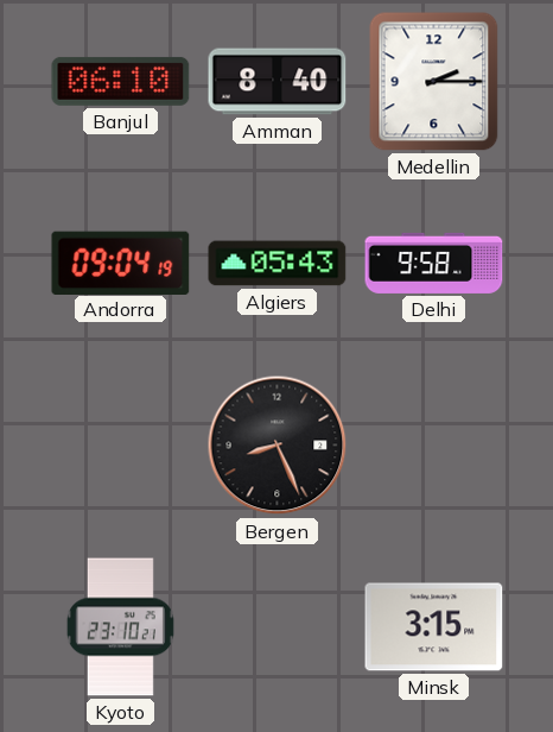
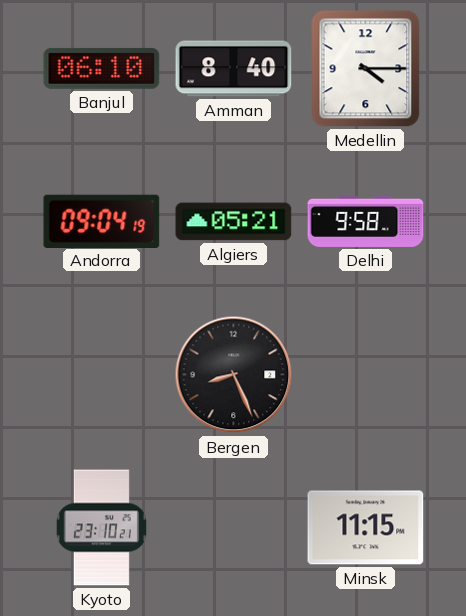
Medellin: 2:15 -> 4:15 (366, 69)
Algiers: 05:43 -> 05:21 (234, 222)
Minsk: 3:15 -> 11:15 (366, 528)
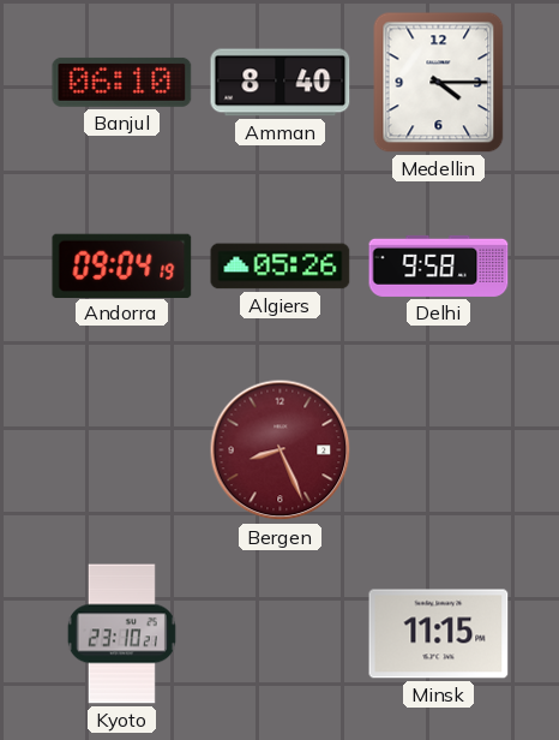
Algiers: 05:21 -> 05:26 (281, 267)
Bergen dial: black -> burgundy (281, 450)
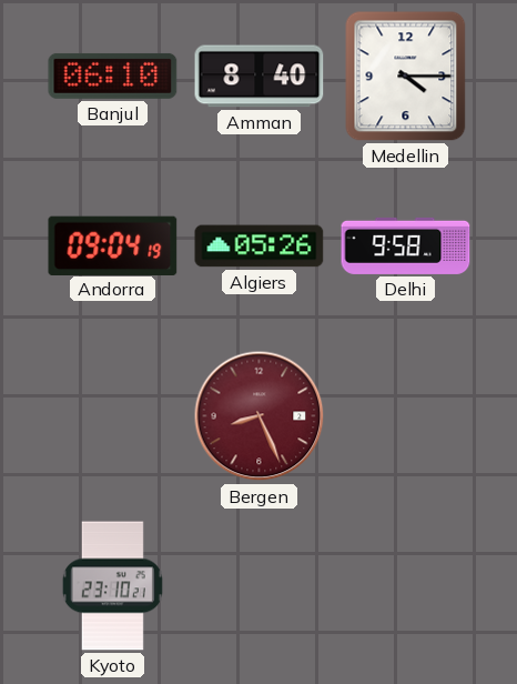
Minsk: 11:15 -> none (439, 634)
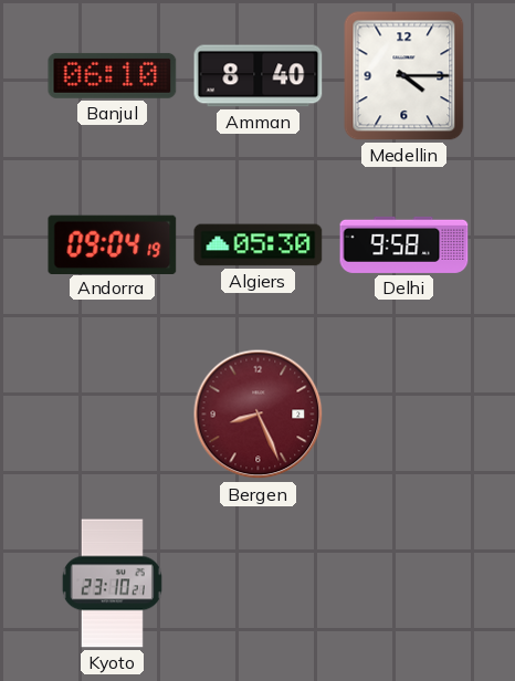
Algiers: 05:26 -> 05:30 (259, 245)
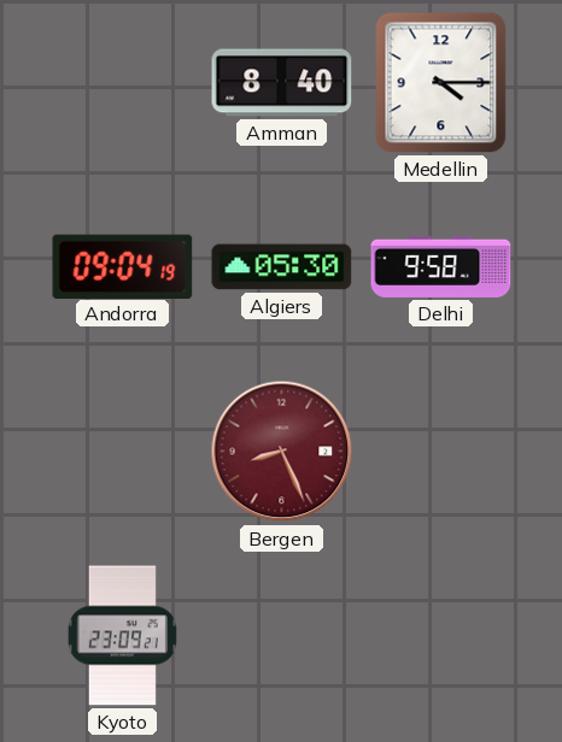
Banjul: 06:10 -> none (113, 75)
Kyoto: 23:10 -> 23:09 (122, 636)
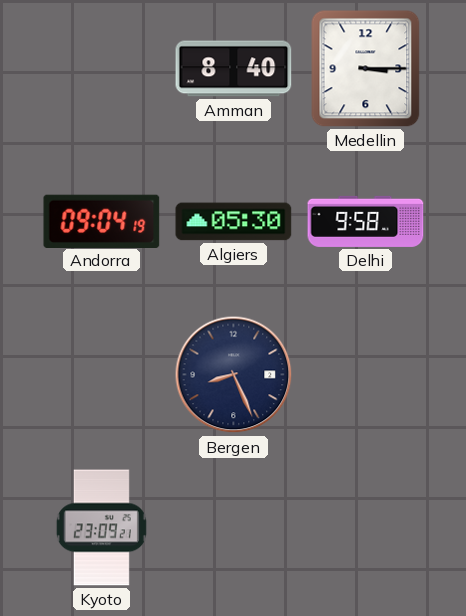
Medellin: 4:15 -> 3:15 (366, 69)
Bergen dial: burgundy -> navy (234, 375)
